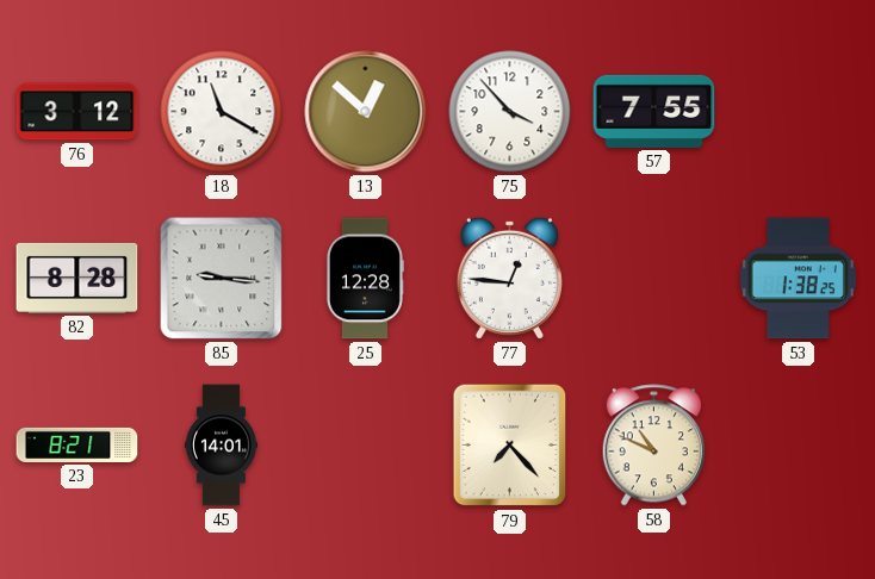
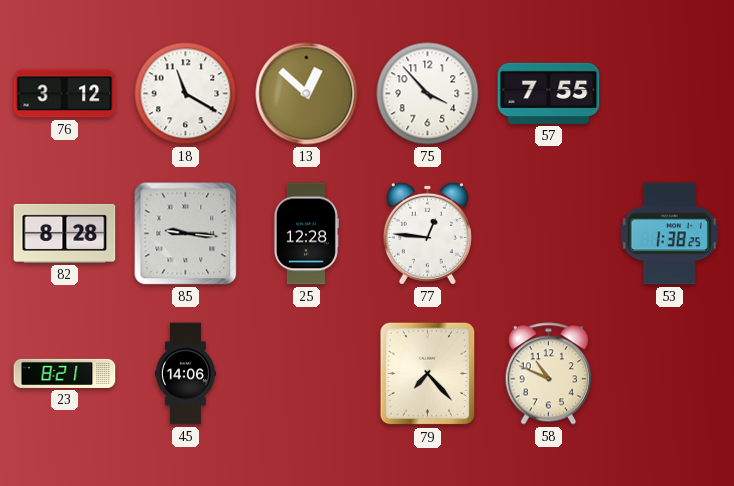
45: 14:01 -> 14:06 (185, 374)
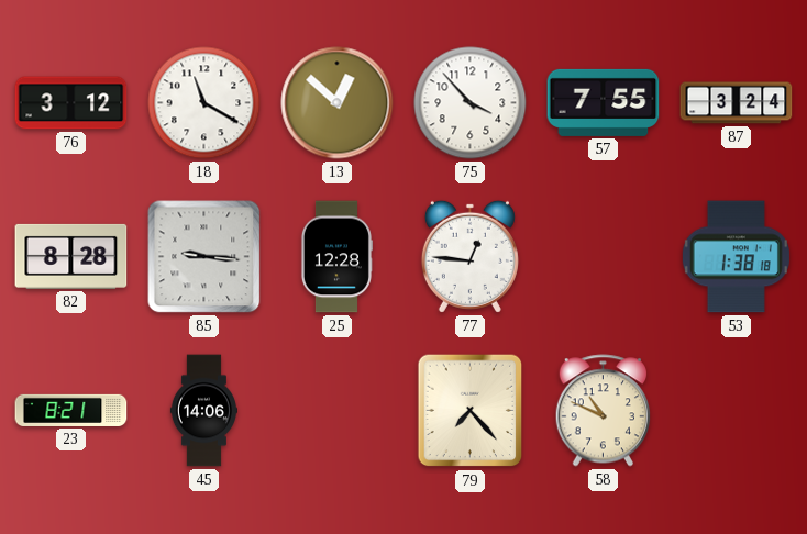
87: none -> 3:24 (737, 103)
53: 1:38:25 -> 1:38:18 (736, 257)
